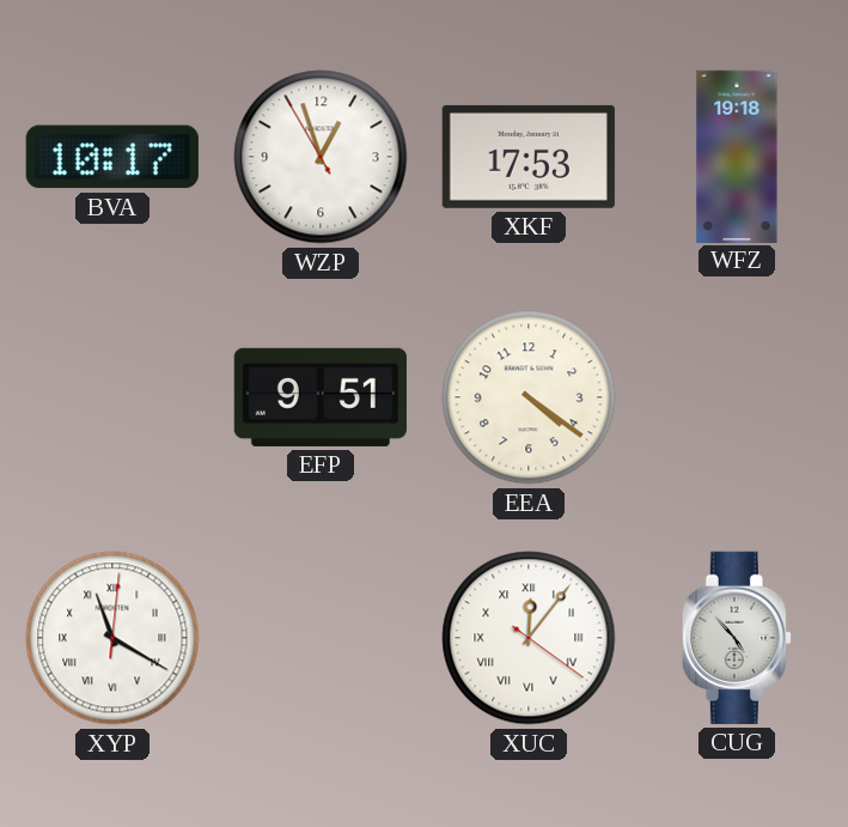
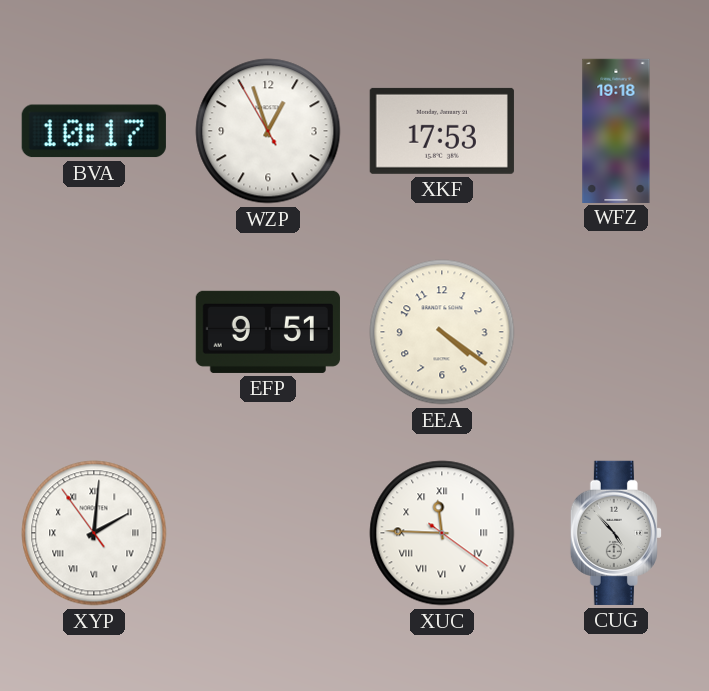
XYP: 11:20 -> 2:00 (94, 533)
XUC: 12:06 -> 11:45 (442, 533)
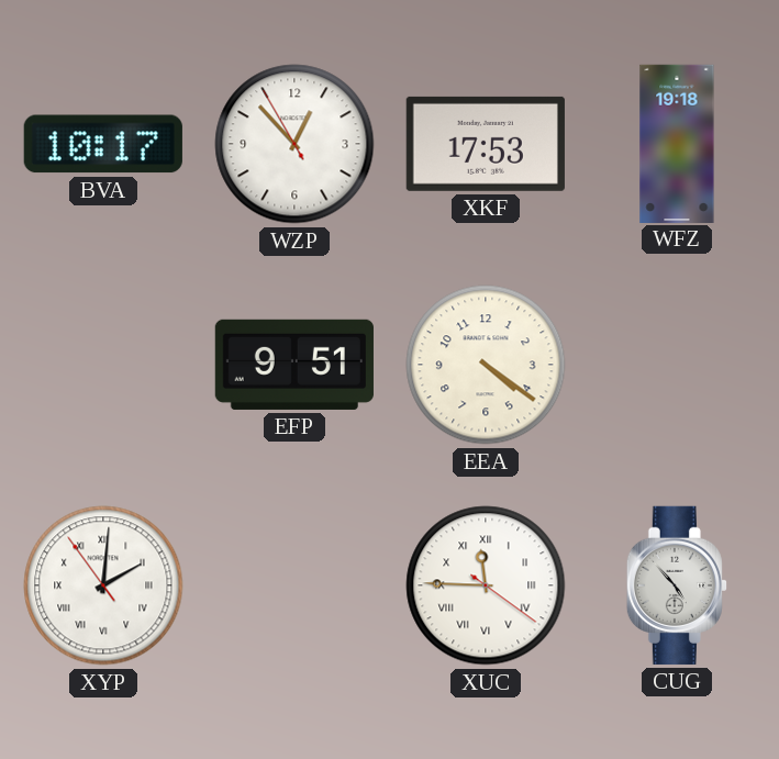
WZP: 12:56 -> 12:52 (294, 144)
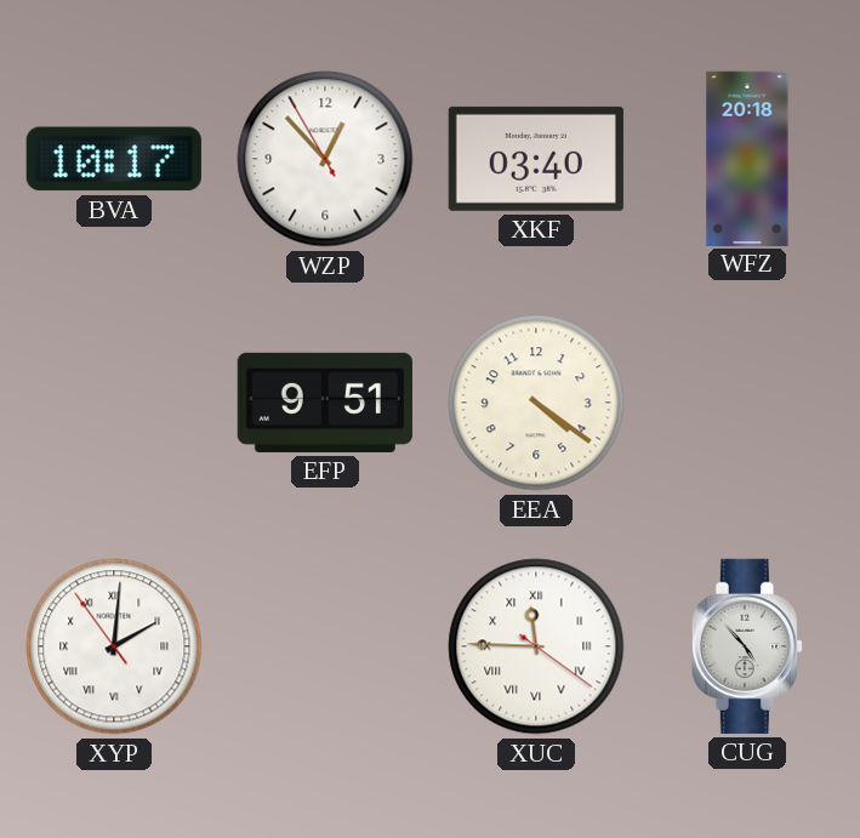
XKF: 17:53 -> 03:40 (536, 159)
WFZ: 19:18 -> 20:18 (747, 158)
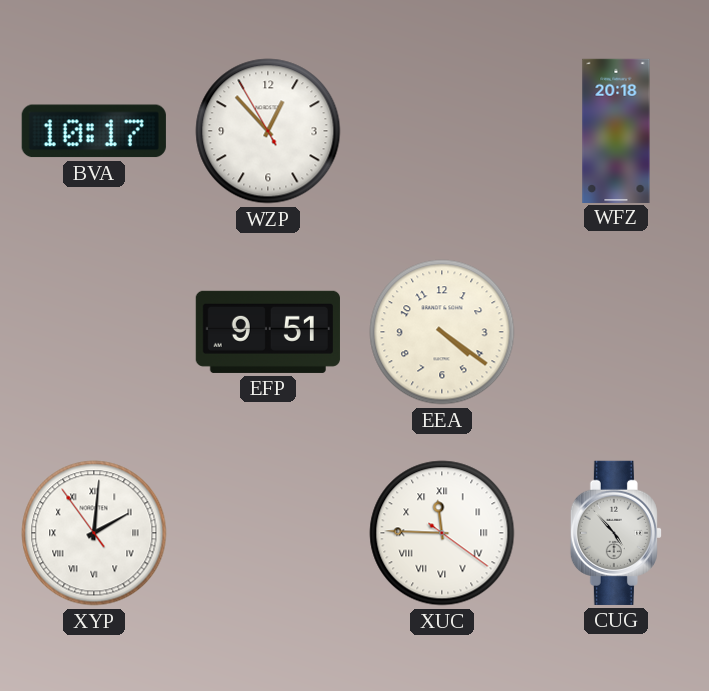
XKF: 03:40 -> none (536, 159)
